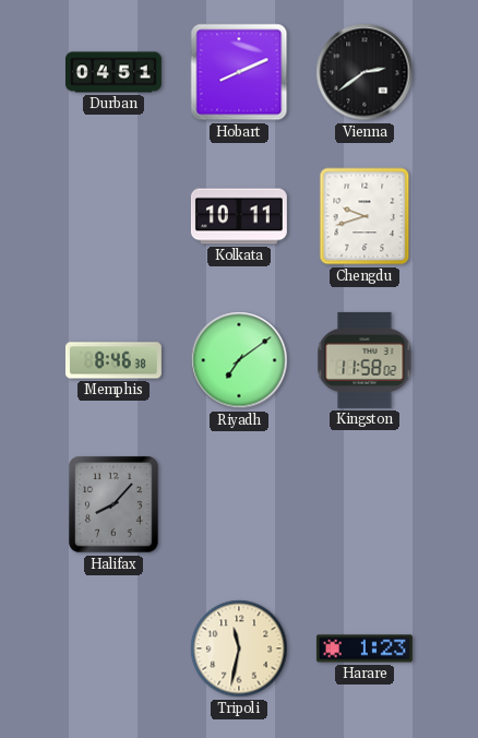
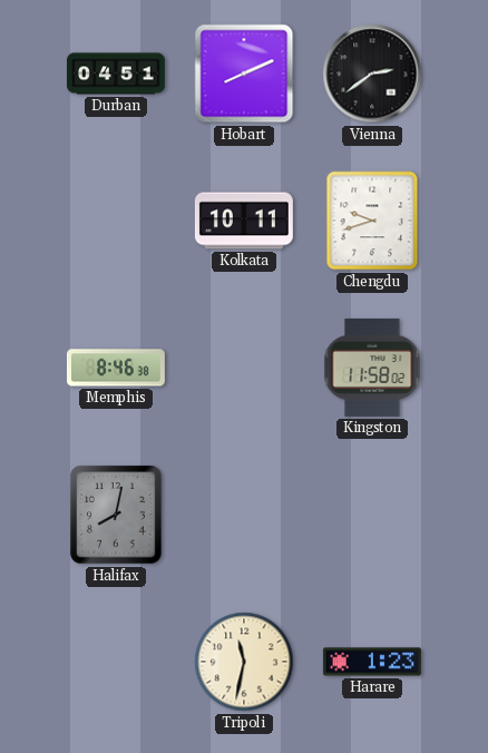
Riyadh: 7:09 -> none (239, 360)
Halifax: 8:07 -> 8:02 (116, 515)
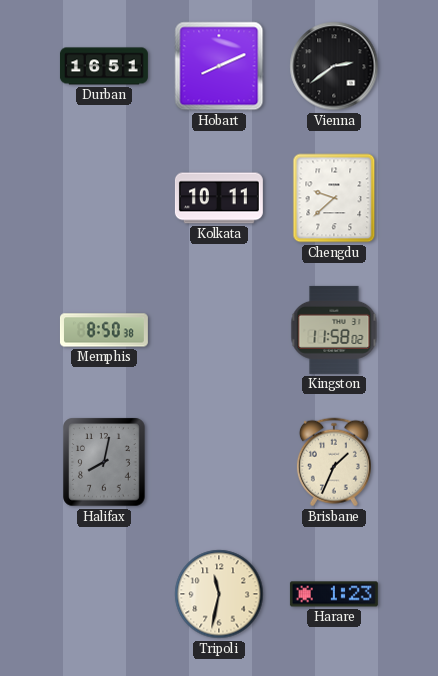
Durban: 04:51 -> 16:51 (104, 66)
Chengdu: 9:42 -> 9:38 (334, 198)
Memphis: 8:46 -> 8:50 (104, 330)
Brisbane: none -> 1:34 (334, 462)
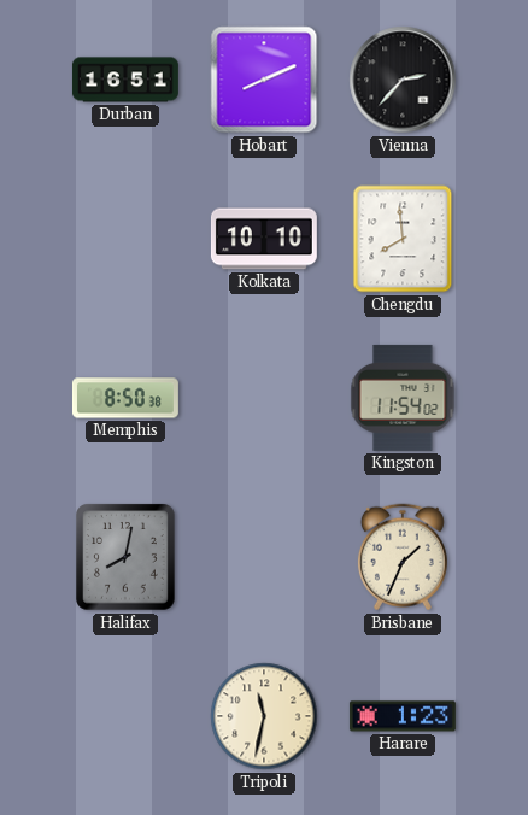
Vienna: 2:39 -> 2:37 (403, 80)
Kolkata: 10:11 -> 10:10 (264, 239)
Chengdu: 9:38 -> 7:59 (403, 239)
Kingston: 11:58 -> 11:54 (403, 398)
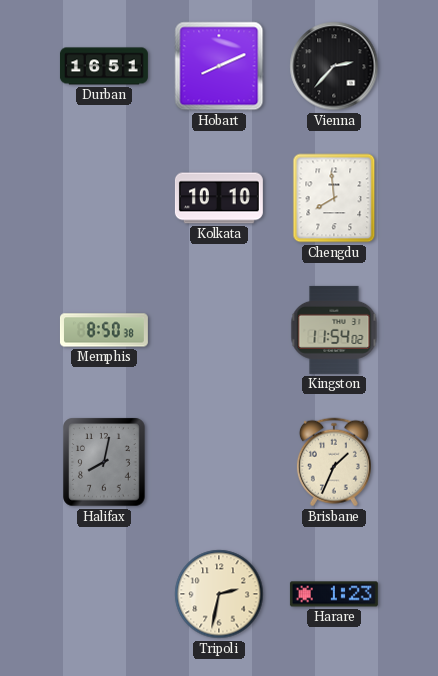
Tripoli: 11:32 -> 2:32 (219, 594)
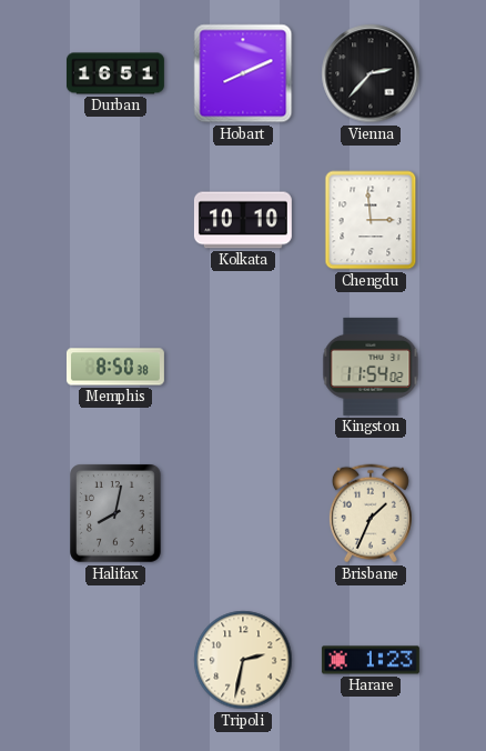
Chengdu: 7:59 -> 2:59 (371, 220)
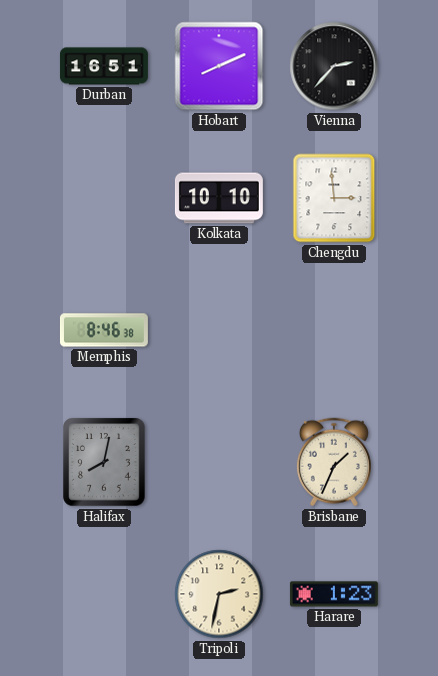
Memphis: 8:50 -> 8:46 (104, 330)
Kingston: 11:54 -> none (371, 367)
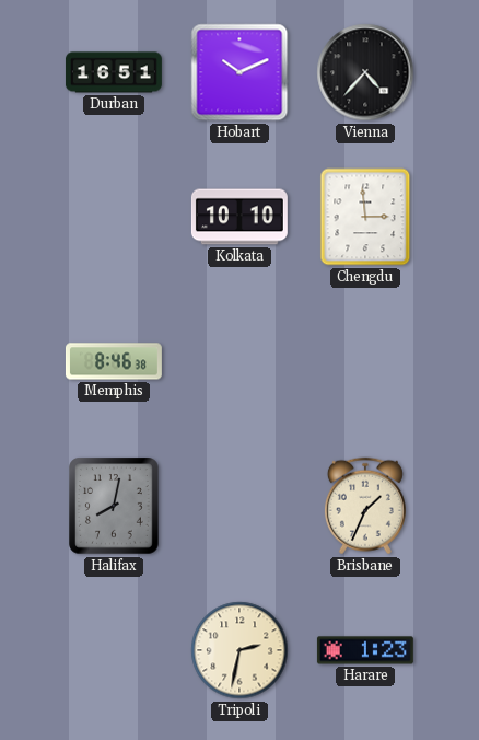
Hobart: 8:11 -> 10:11 (240, 72)
Vienna: 2:37 -> 4:37 (365, 72)
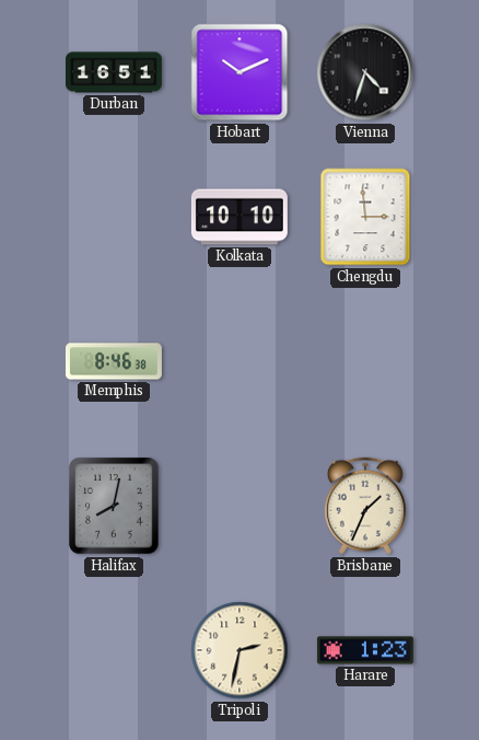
Vienna: 4:37 -> 4:33 (365, 72)
